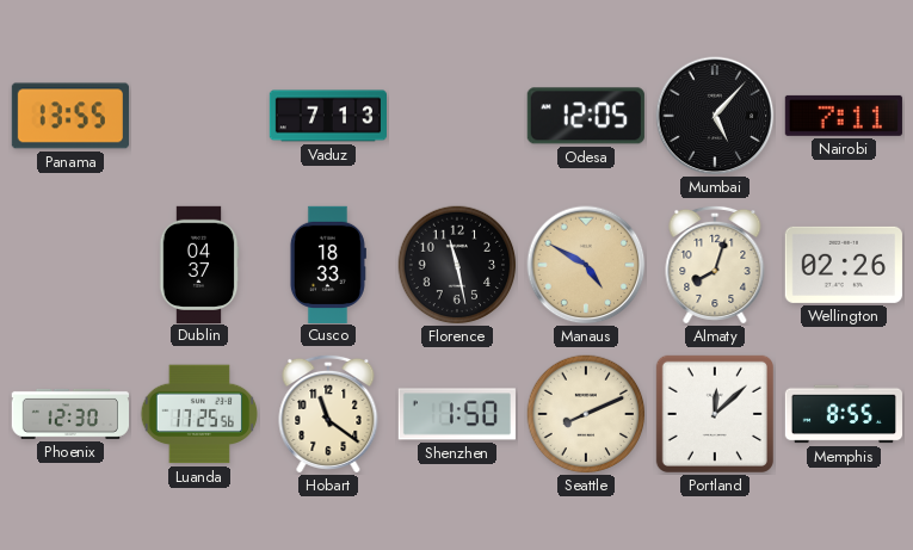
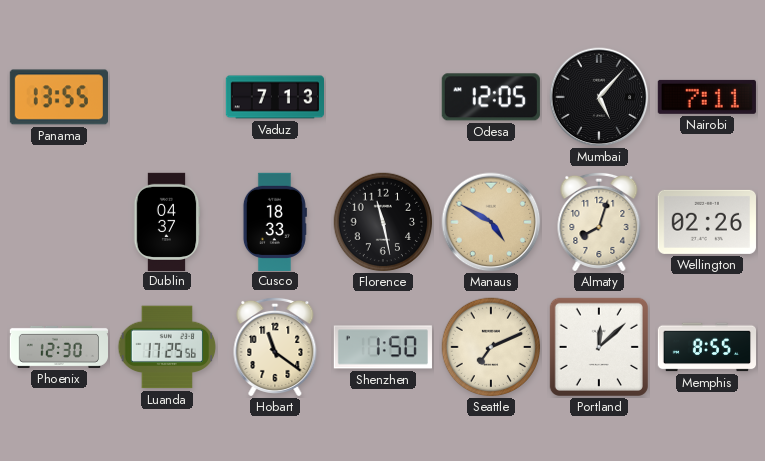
Seattle: 8:11 -> 7:11 (491, 347)
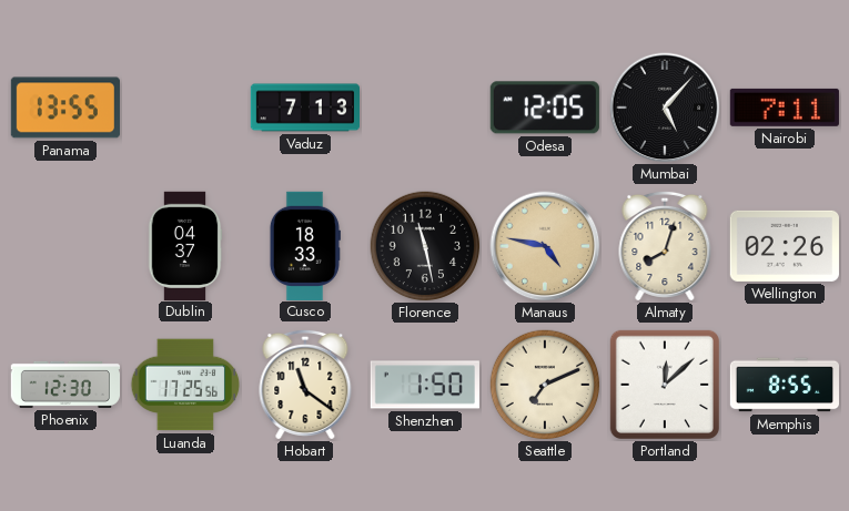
Manaus: 4:50 -> 4:47 (545, 246)
